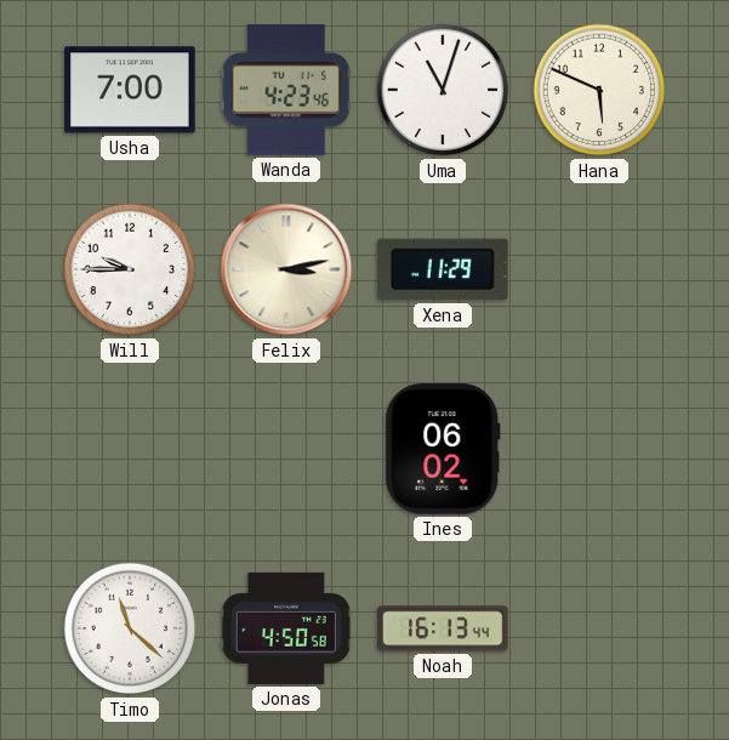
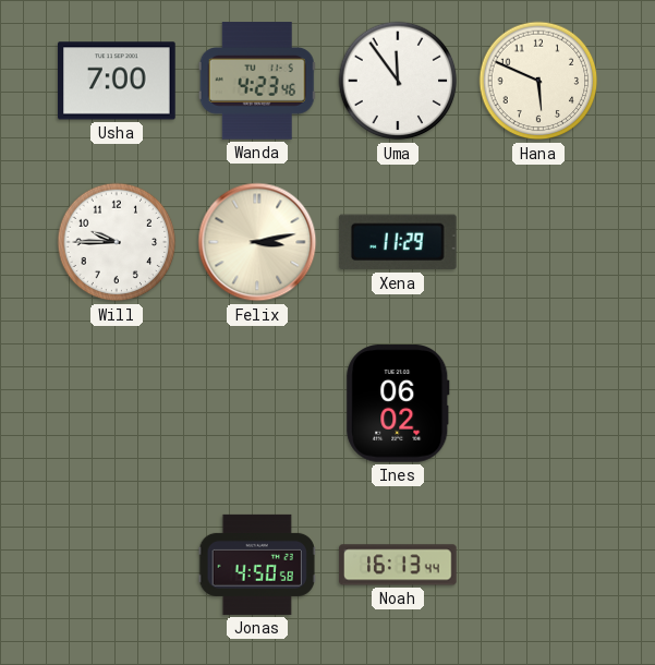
Uma: 11:03 -> 11:54 (398, 81)
Timo: 11:22 -> none (130, 628)
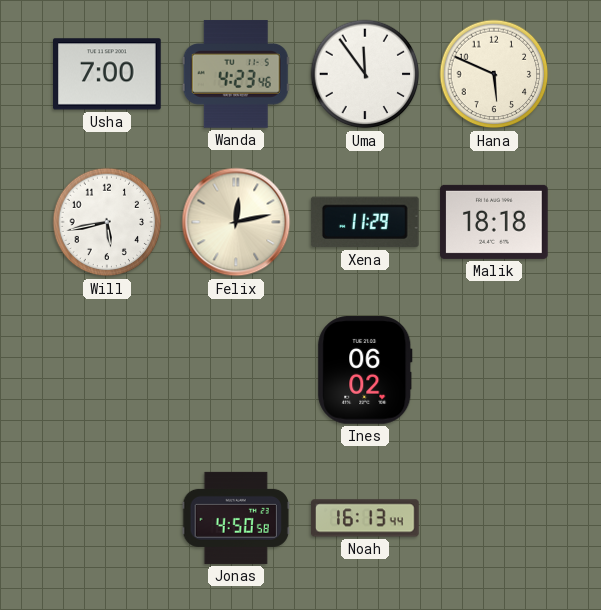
Will: 9:45 -> 5:43 (107, 222)
Felix: 3:13 -> 12:13 (236, 222)
Malik: none -> 18:18 (494, 222)
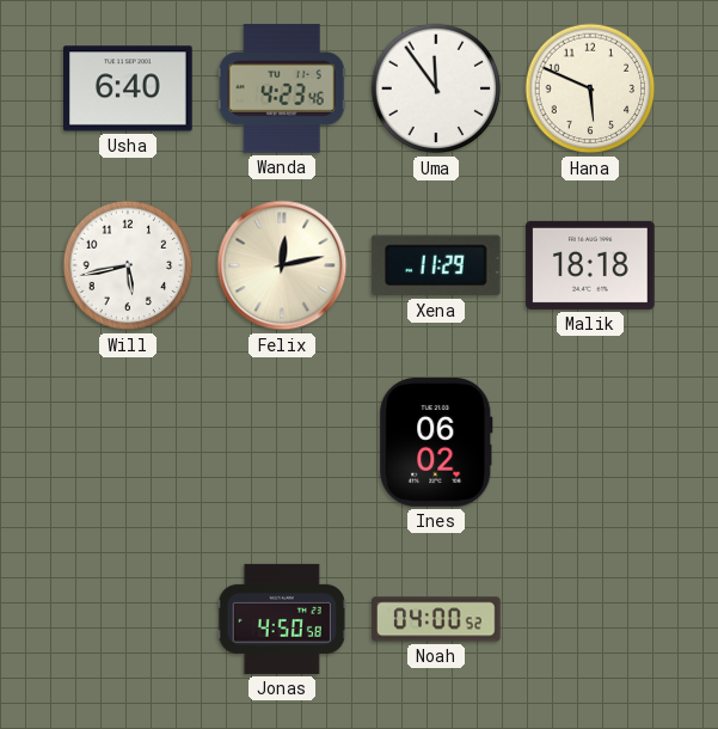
Usha: 7:00 -> 6:40 (129, 88)
Noah: 16:13 -> 04:00 (436, 619)
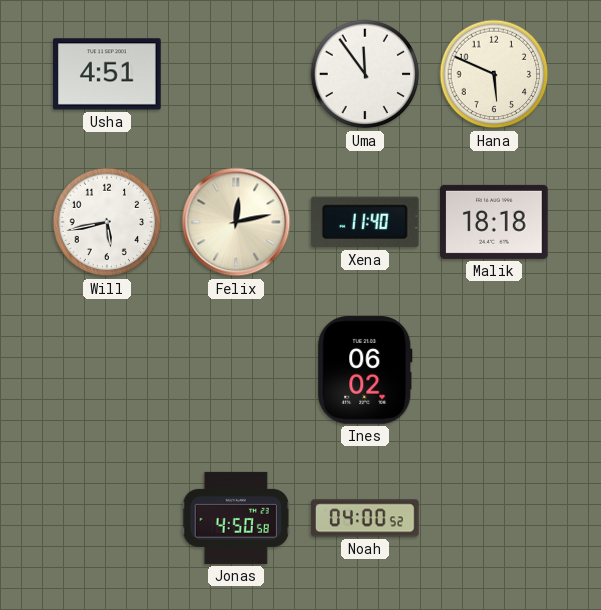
Usha: 6:40 -> 4:51 (108, 74)
Wanda: 4:23 -> none (282, 88)
Xena: 11:29 -> 11:40 (365, 222)
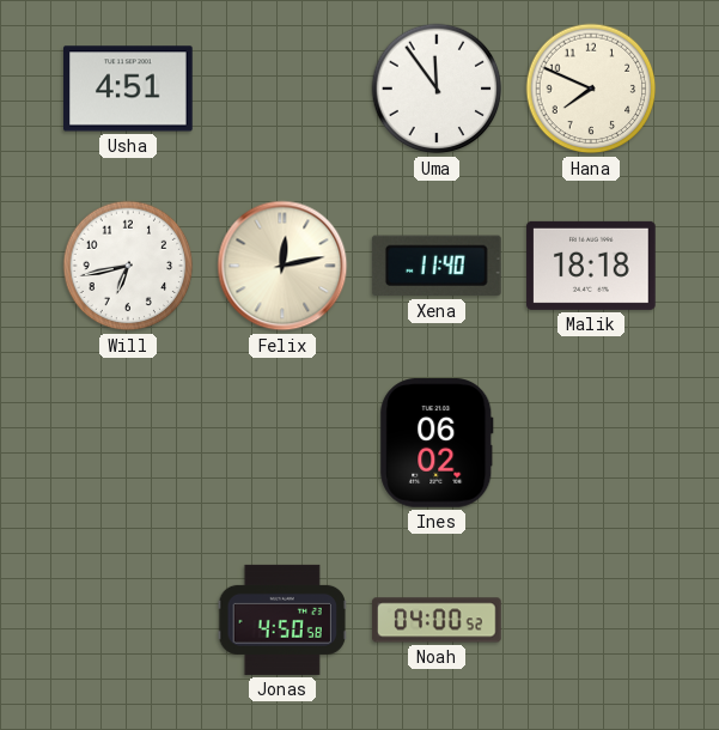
Hana: 5:49 -> 7:49 (591, 89)
Will: 5:43 -> 6:43 (128, 266)
